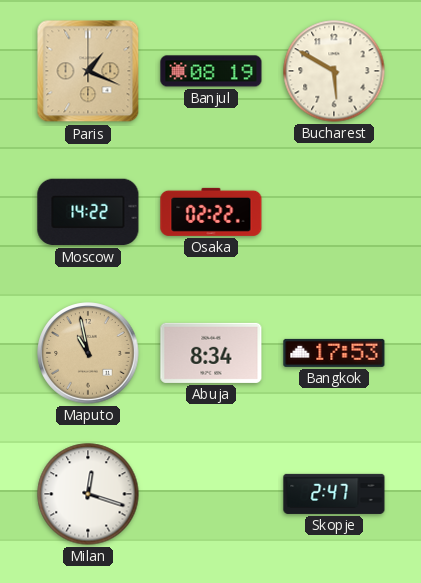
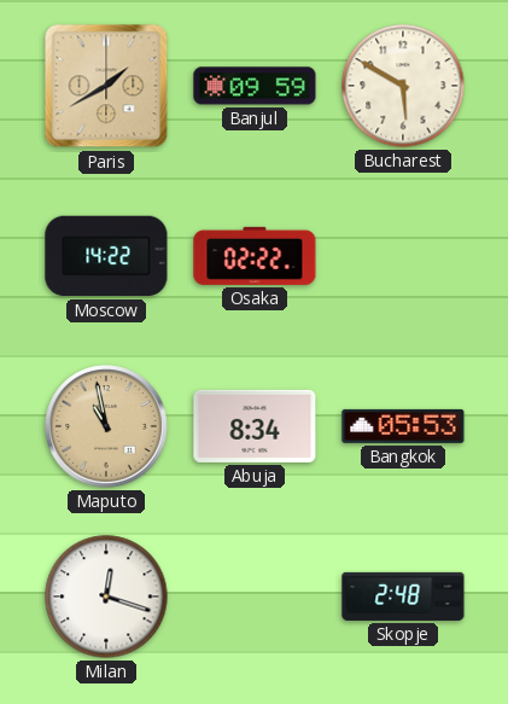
Paris: 1:19 -> 1:40 (106, 86)
Banjul: 08:19 -> 09:59 (255, 86)
Bangkok: 17:53 -> 05:53 (403, 426)
Skopje: 2:47 -> 2:48 (403, 597)
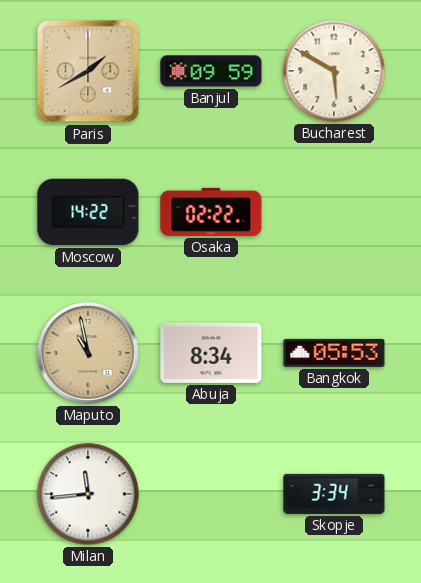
Milan: 12:18 -> 11:44 (88, 494)
Skopje: 2:48 -> 3:34 (334, 494)
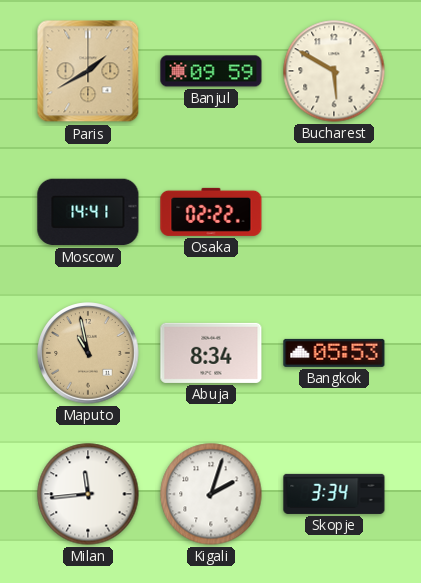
Moscow: 14:22 -> 14:41 (88, 212)
Kigali: none -> 2:03 (211, 494)
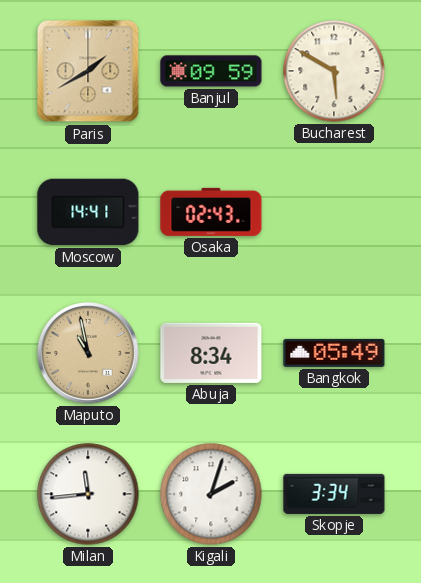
Osaka: 02:22 -> 02:43 (211, 212)
Bangkok: 05:53 -> 05:49 (334, 353)
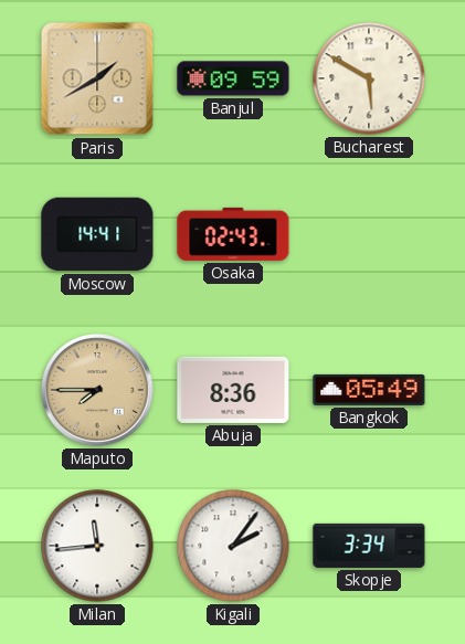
Maputo: 10:58 -> 7:45 (97, 390)
Abuja: 8:34 -> 8:36 (233, 390)
Kigali: 2:03 -> 2:06 (233, 546)
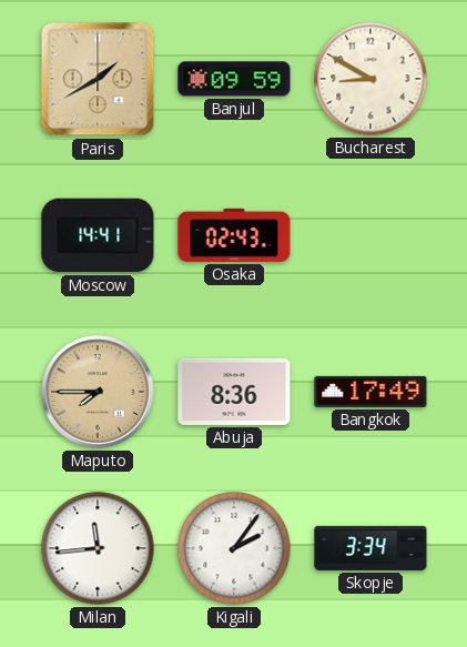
Bucharest: 5:50 -> 8:50 (370, 79)
Bangkok: 05:49 -> 17:49 (370, 392)
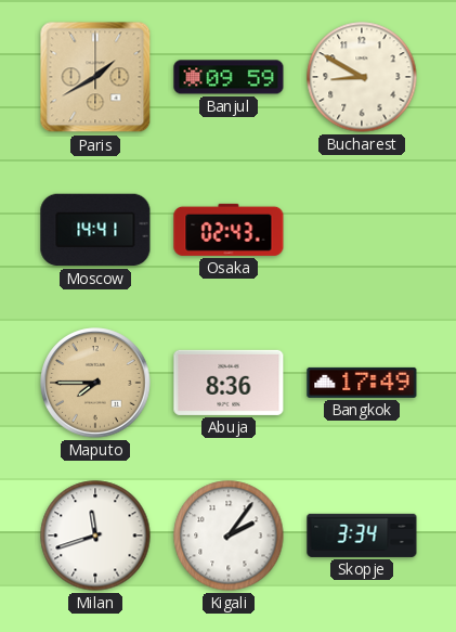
Milan: 11:44 -> 11:42 (95, 536)
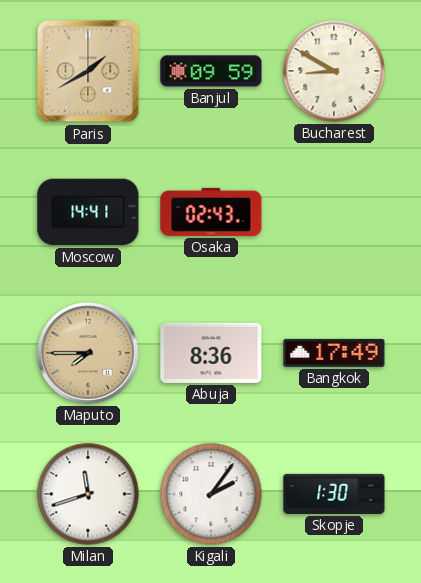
Skopje: 3:34 -> 1:30 (334, 494)
